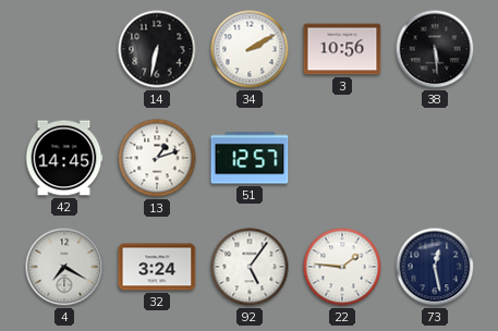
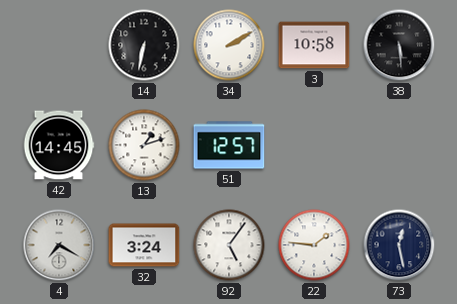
3: 10:56 -> 10:58 (314, 45)
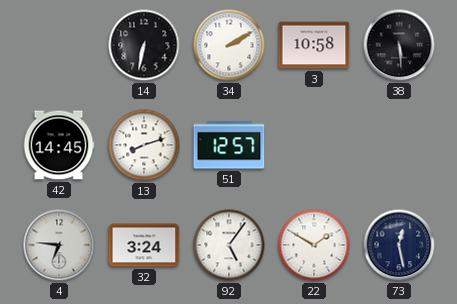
13: 1:12 -> 8:12 (144, 145)
4: 7:20 -> 6:46 (59, 245)
22: 1:46 -> 1:50 (314, 245)
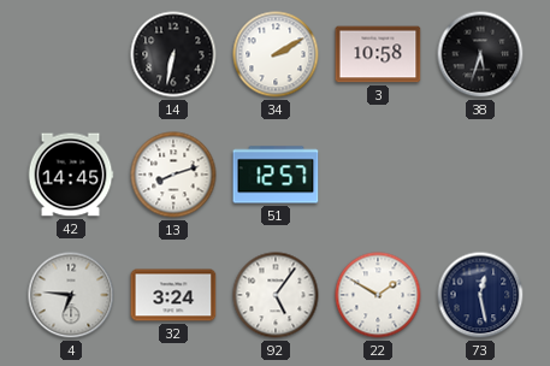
38: 5:29 -> 5:33 (480, 54)
